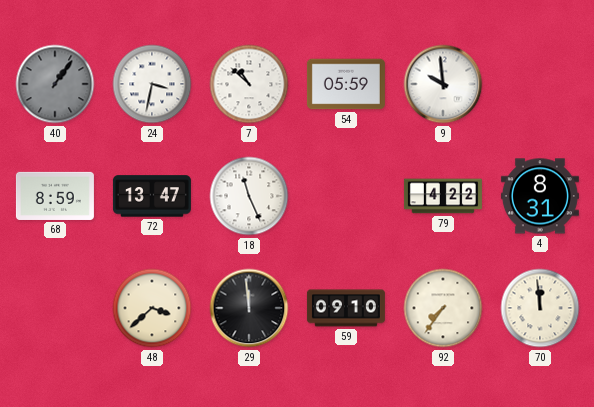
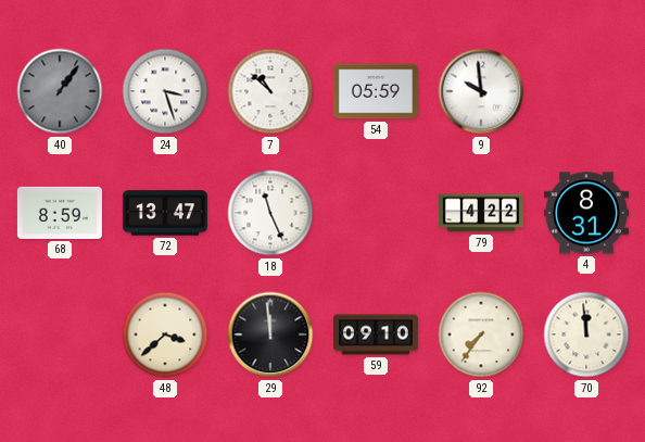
24: 3:32 -> 3:27 (165, 91)
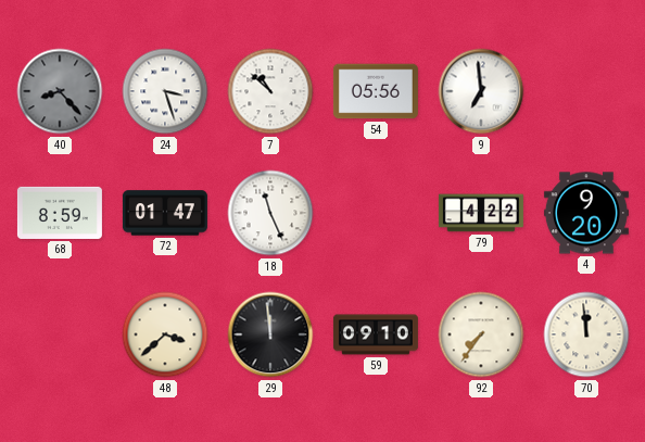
40: 1:06 -> 8:23 (60, 91)
54: 05:59 -> 05:56 (376, 91)
9: 9:59 -> 6:59 (481, 91)
72: 13:47 -> 01:47 (165, 213)
4: 8:31 -> 9:20 (586, 213)
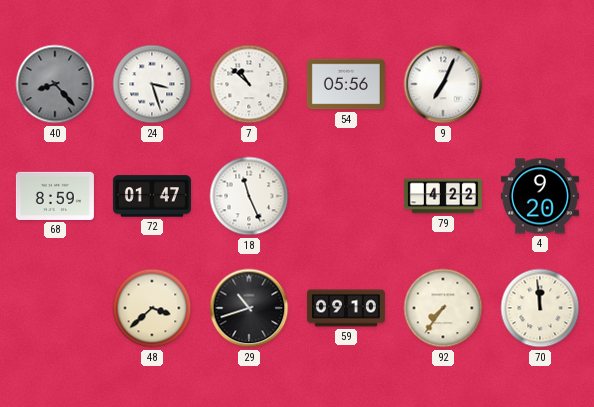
9: 6:59 -> 7:04 (443, 84)
29: 11:59 -> 10:42 (249, 308)
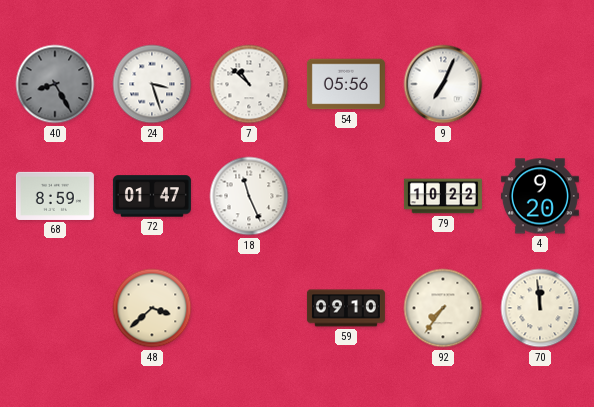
40: 8:23 -> 8:25 (55, 84)
79: 4:22 -> 10:22 (443, 196)
29: 10:42 -> none (249, 308)
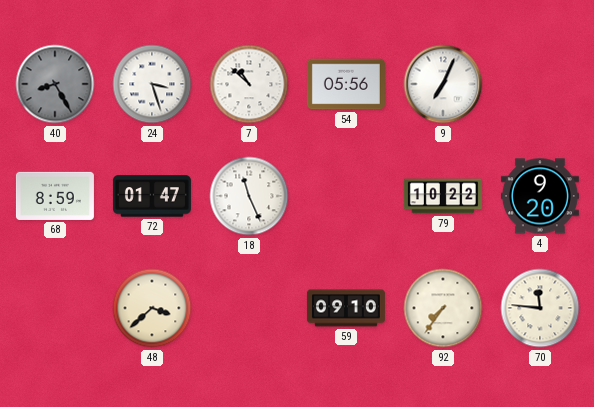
70: 11:59 -> 11:46 (540, 308)
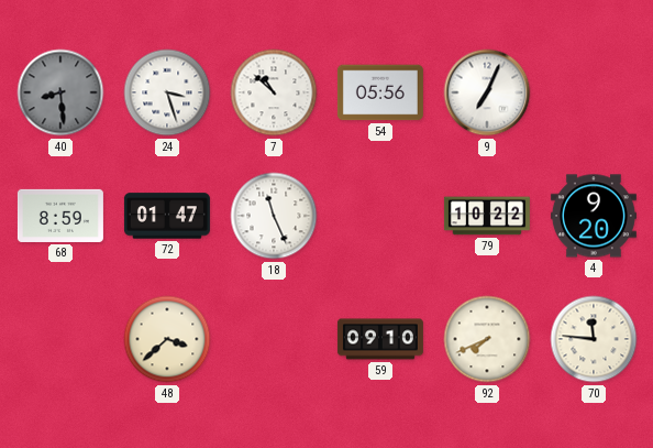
40: 8:25 -> 8:29 (60, 92)
92: 7:36 -> 7:41 (487, 339)
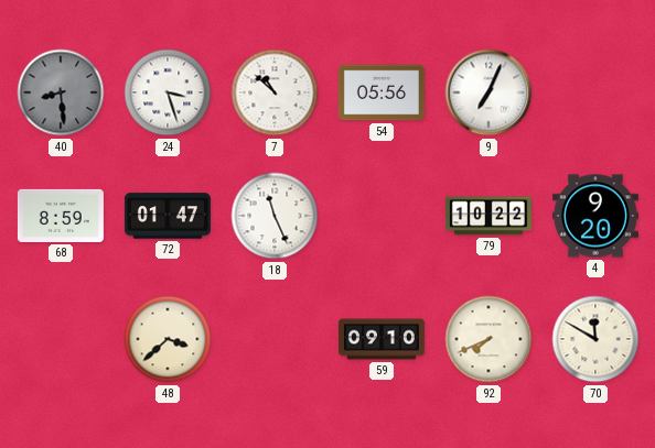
70: 11:46 -> 11:50 (595, 339)
